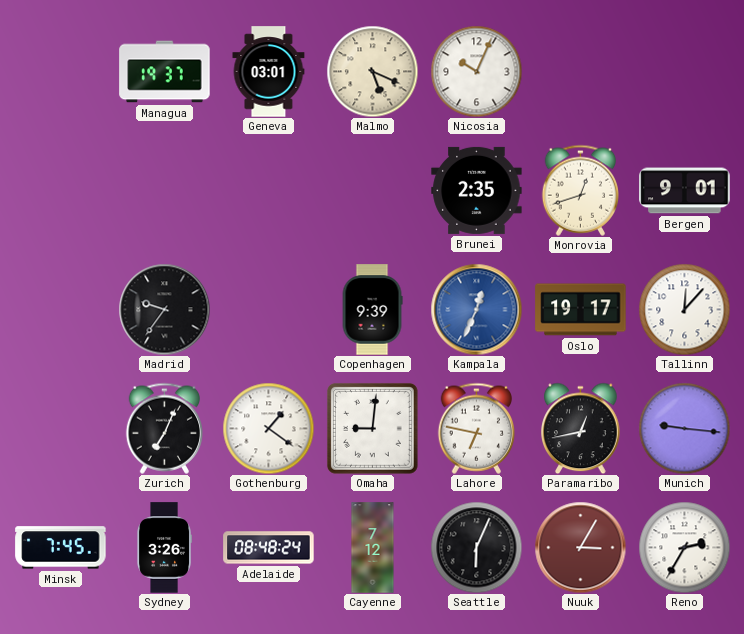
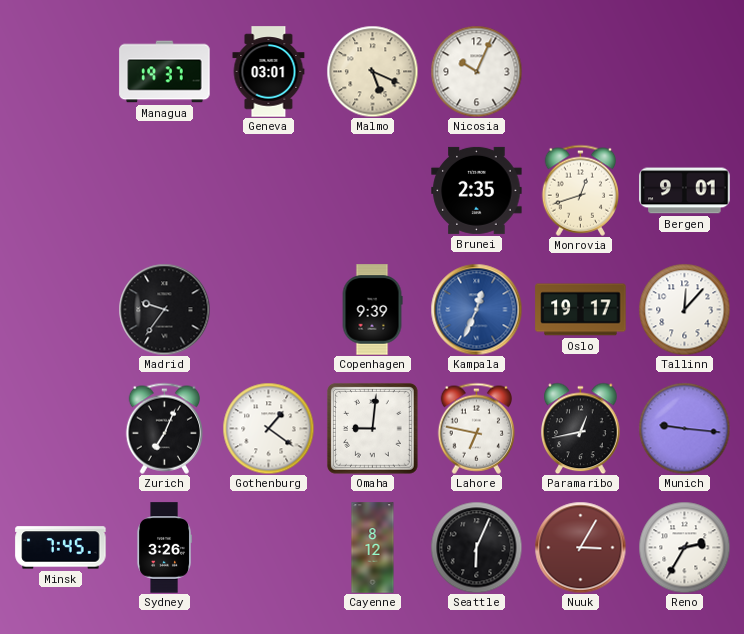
Adelaide: 08:48 -> none (269, 548)
Cayenne: 7:12 -> 8:12 (373, 548)
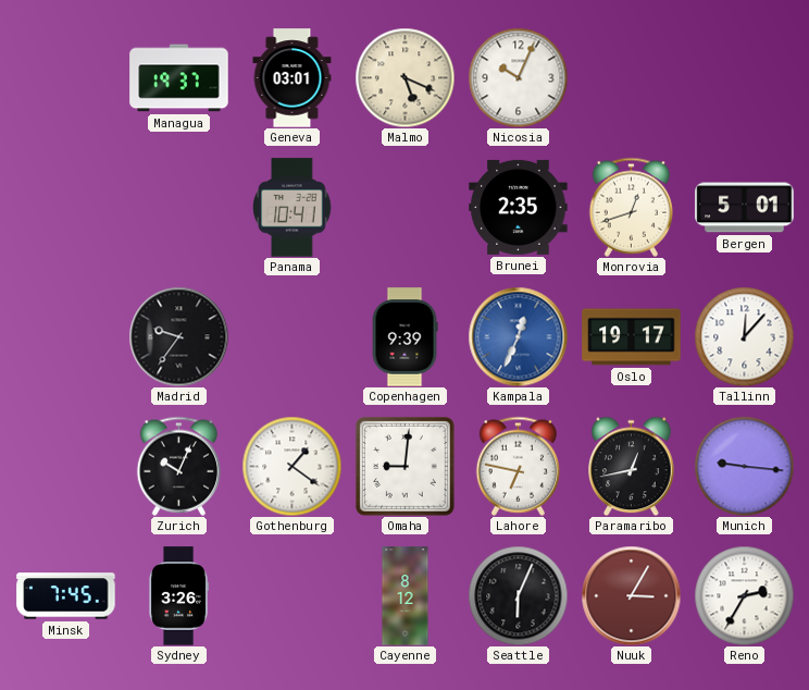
Panama: none -> 10:41 (293, 208)
Bergen: 9:01 -> 5:01 (745, 208)
Zurich: 7:04 -> 10:04 (178, 466)
